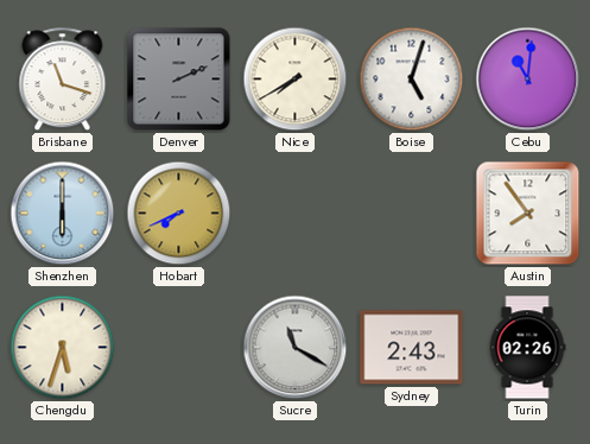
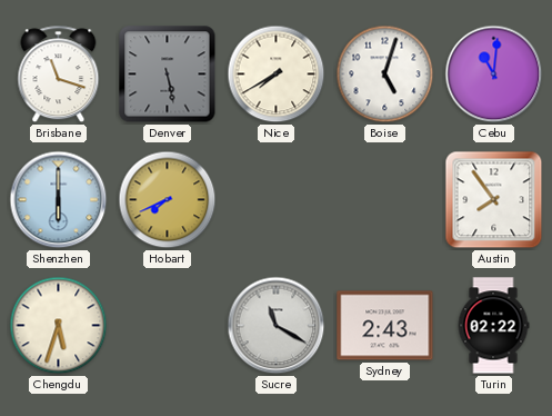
Denver: 2:11 -> 5:28 (168, 75)
Turin: 02:26 -> 02:22 (493, 326)
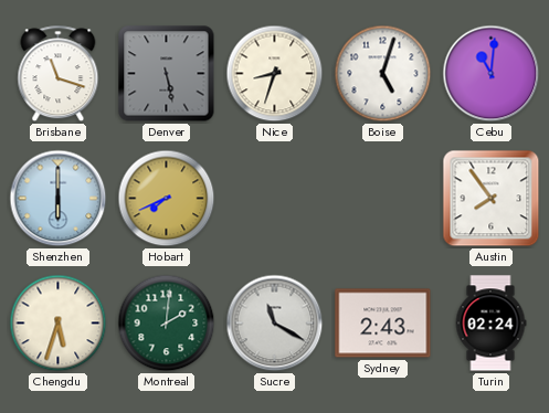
Nice: 7:40 -> 8:33 (275, 74)
Montreal: none -> 2:01 (167, 324)
Turin: 02:22 -> 02:24 (490, 324)
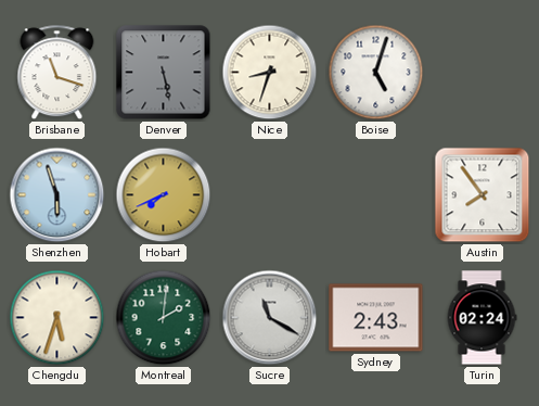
Cebu: 11:01 -> none (492, 74)
Shenzhen: 6:00 -> 5:57 (57, 195)
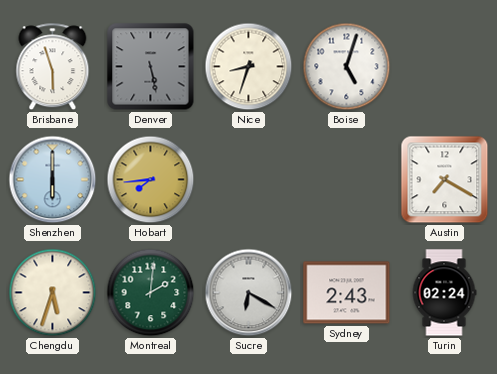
Brisbane: 11:18 -> 5:57 (53, 67)
Shenzhen: 5:57 -> 6:00 (53, 180)
Hobart: 7:41 -> 7:44 (151, 180)
Austin: 7:54 -> 7:20 (445, 180)
Sucre: 11:20 -> 6:20 (249, 293)
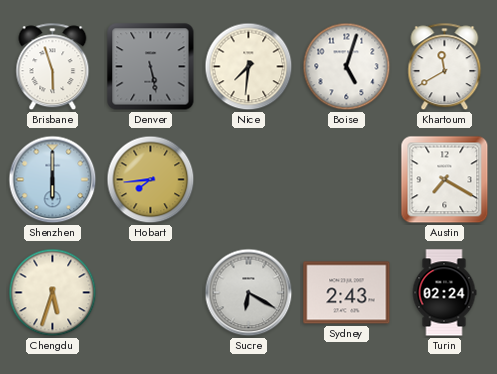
Nice: 8:33 -> 7:31 (249, 67)
Khartoum: none -> 11:40 (445, 67)
Montreal: 2:01 -> none (151, 293)
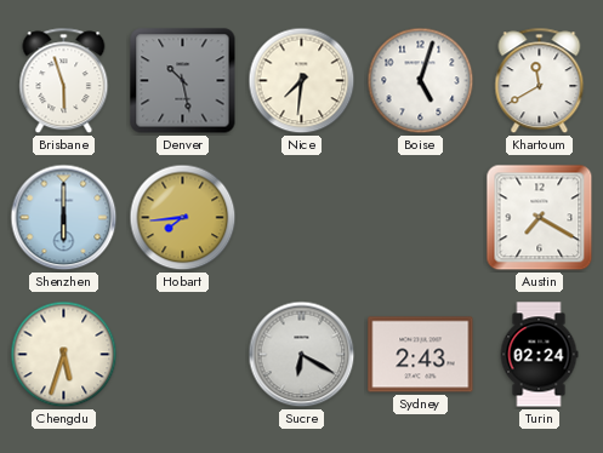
Denver: 5:28 -> 10:28 (183, 81)
